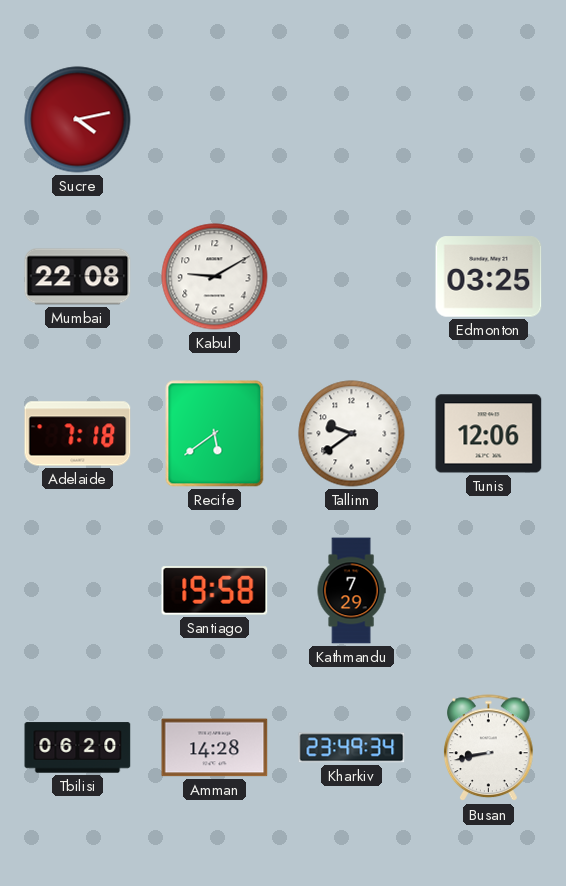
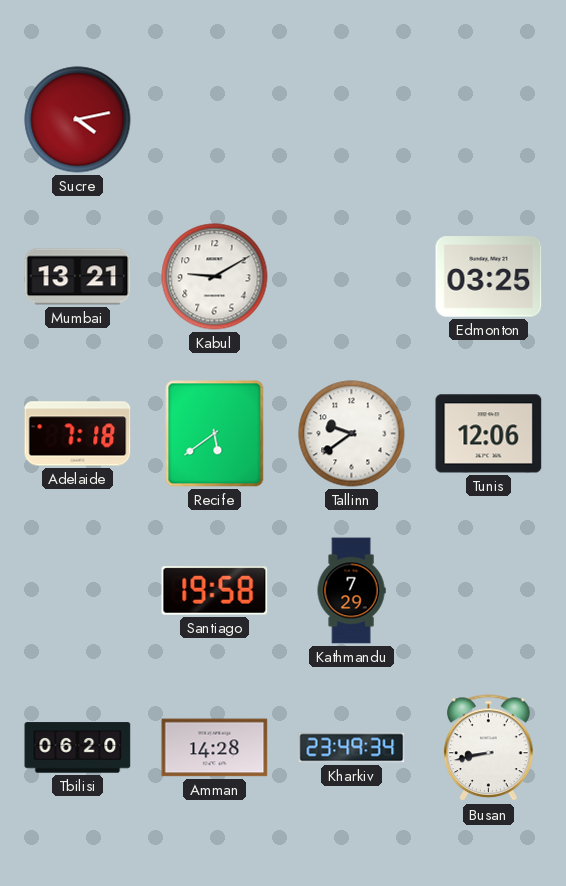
Mumbai: 22:08 -> 13:21 (78, 277)
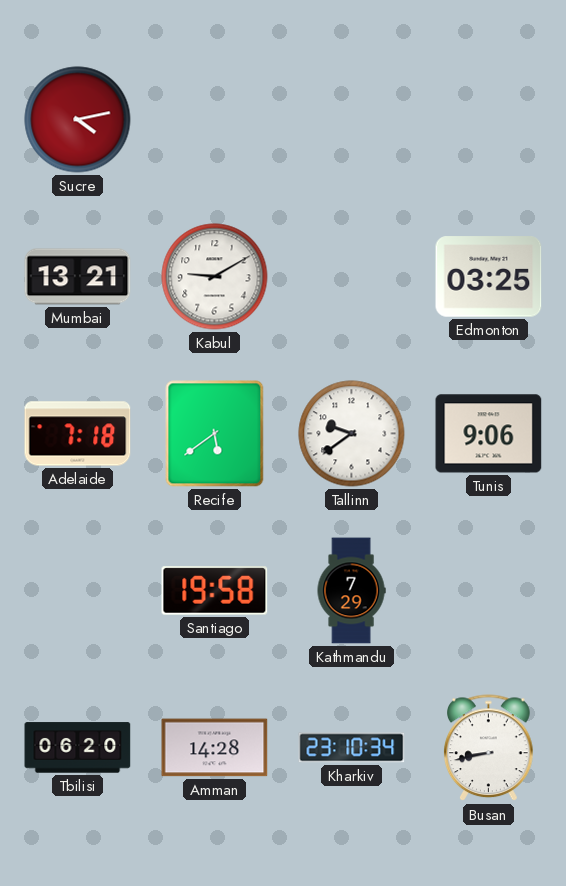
Tunis: 12:06 -> 9:06 (489, 434)
Kharkiv: 23:49 -> 23:10 (352, 748)
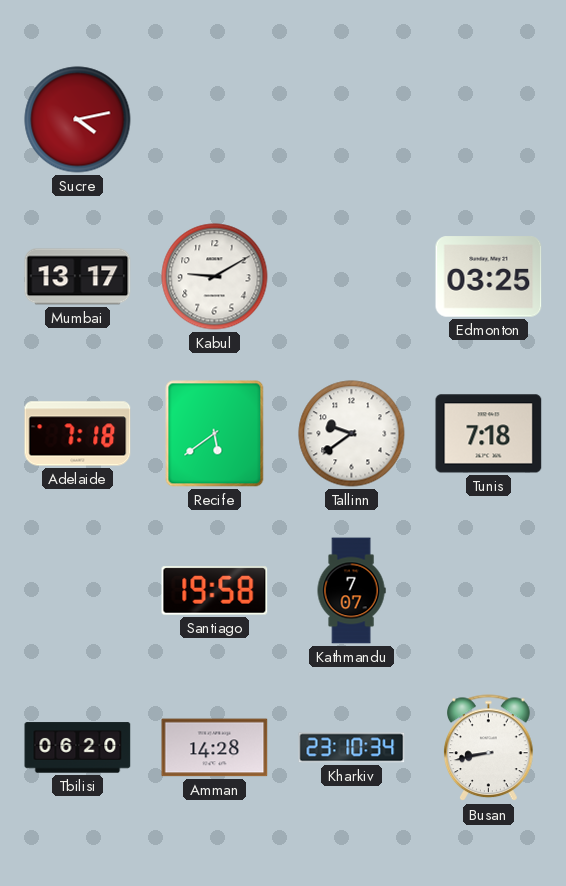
Mumbai: 13:21 -> 13:17 (78, 277)
Tunis: 9:06 -> 7:18 (489, 434)
Kathmandu: 7:29 -> 7:07 (351, 591)
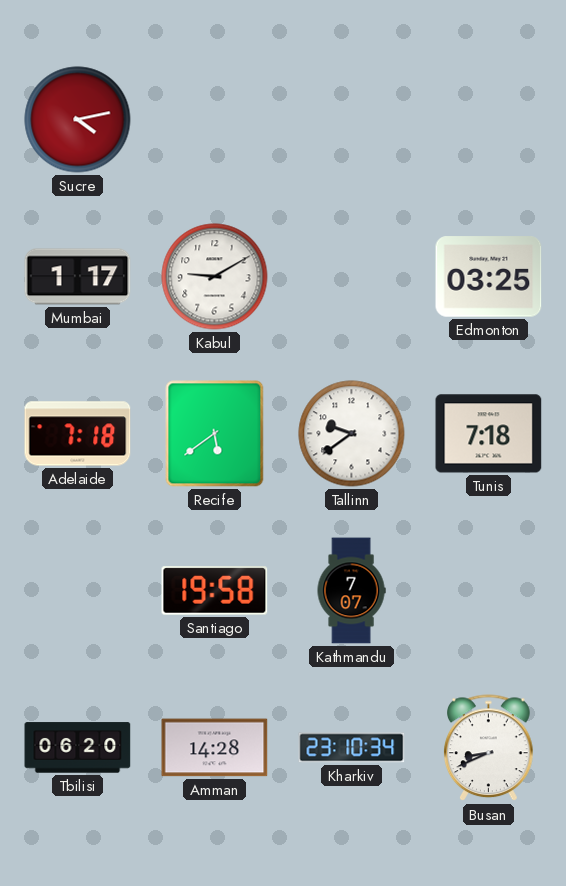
Mumbai: 13:17 -> 1:17 (78, 277)
Busan: 8:43 -> 8:41 (489, 748)
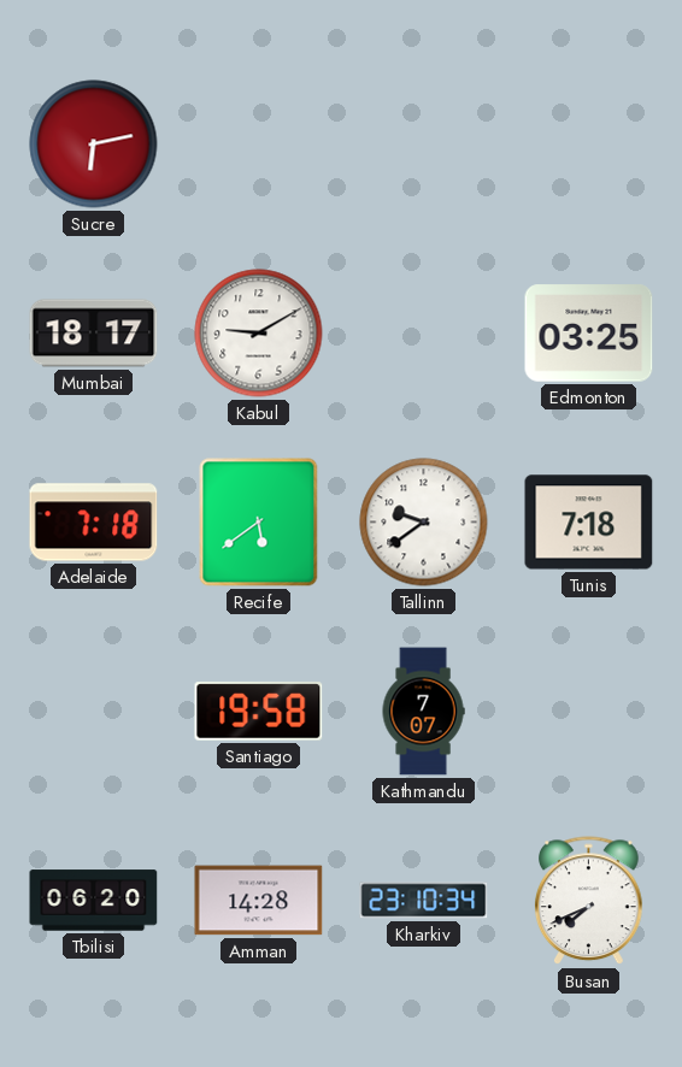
Sucre: 4:13 -> 6:13 (94, 145)
Mumbai: 1:17 -> 18:17 (94, 334)
Busan: 8:41 -> 7:41 (589, 901)
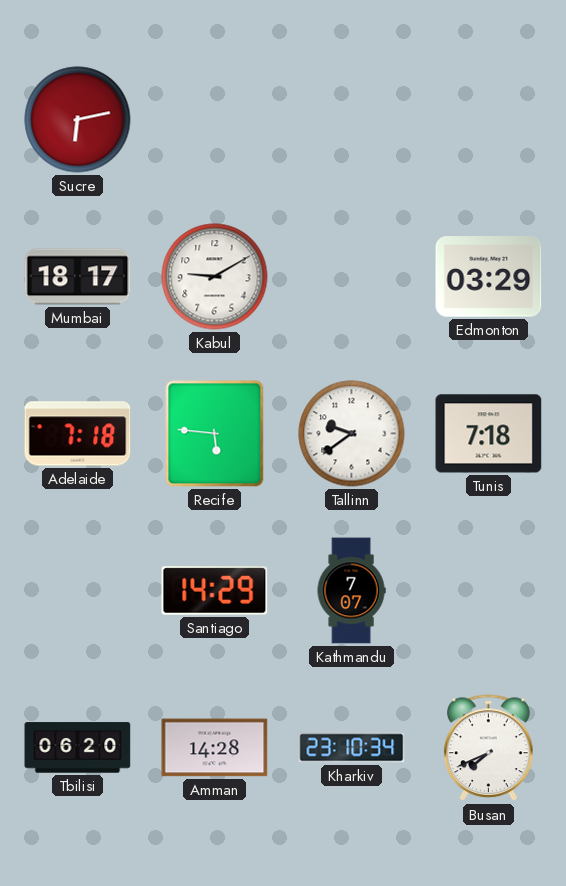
Edmonton: 03:25 -> 03:29 (489, 277)
Recife: 5:39 -> 5:46 (215, 434)
Santiago: 19:58 -> 14:29 (215, 591)
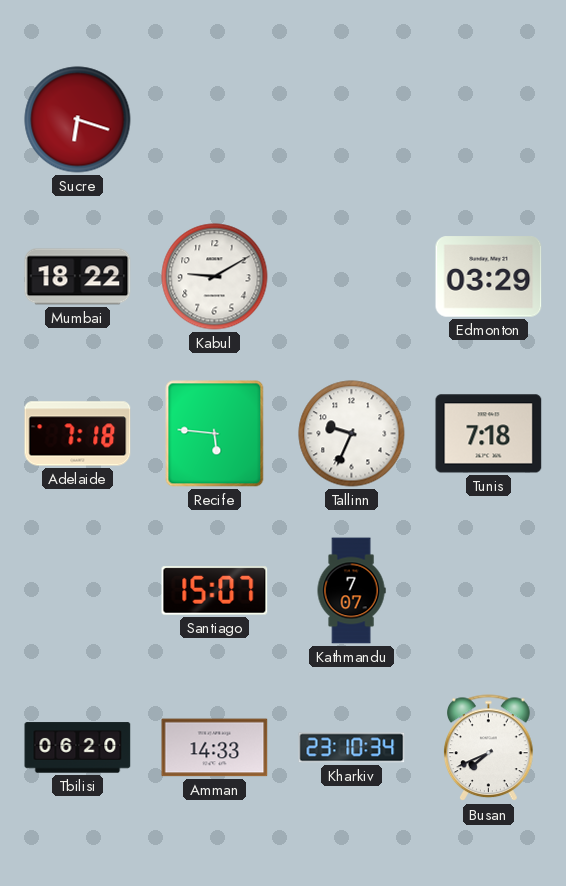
Sucre: 6:13 -> 6:18 (78, 120)
Mumbai: 18:17 -> 18:22 (78, 277)
Tallinn: 9:39 -> 9:34 (352, 434)
Santiago: 14:29 -> 15:07 (215, 591)
Amman: 14:28 -> 14:33 (215, 748)
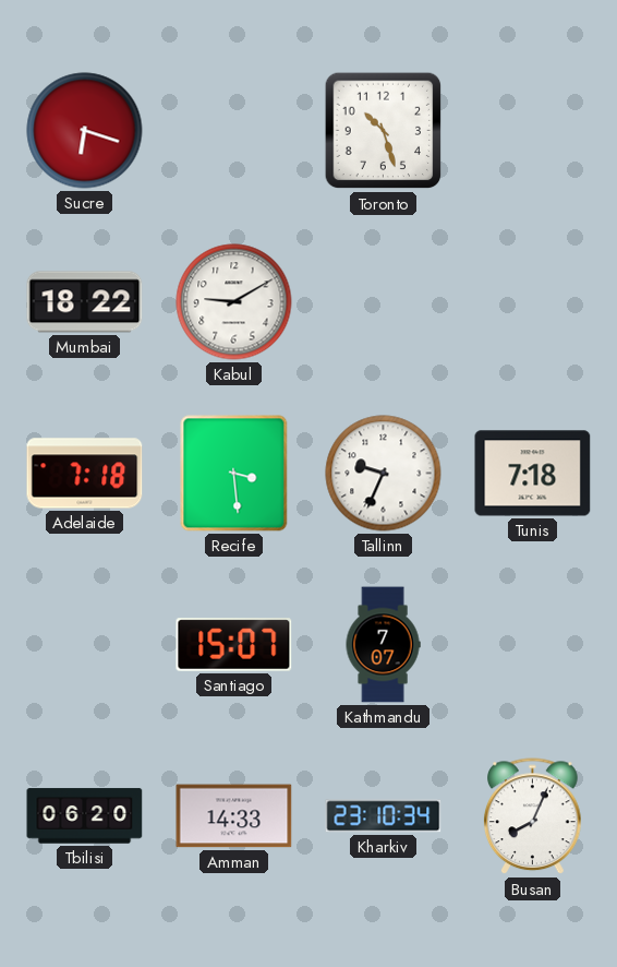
Toronto: none -> 10:27 (384, 131)
Edmonton: 03:29 -> none (489, 277)
Recife: 5:46 -> 3:29 (234, 474)
Busan: 7:41 -> 8:04 (533, 816)
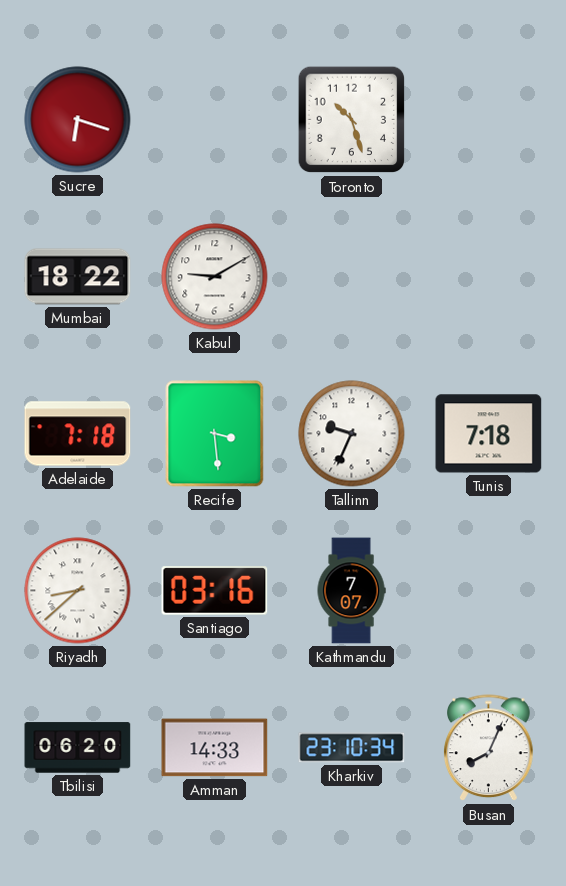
Riyadh: none -> 8:38 (78, 591)
Santiago: 15:07 -> 03:16 (215, 591)
